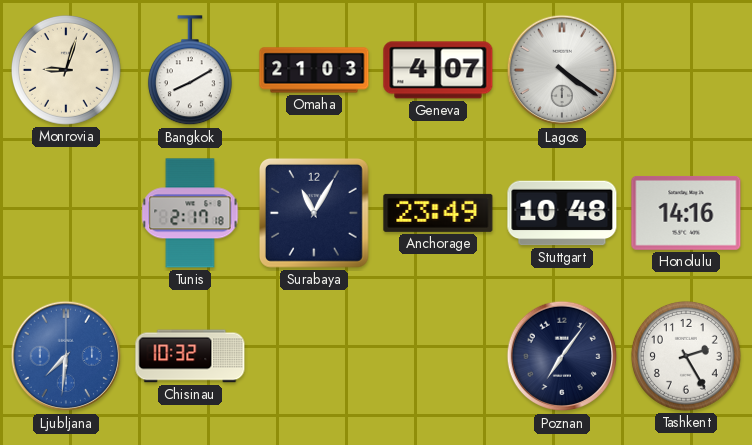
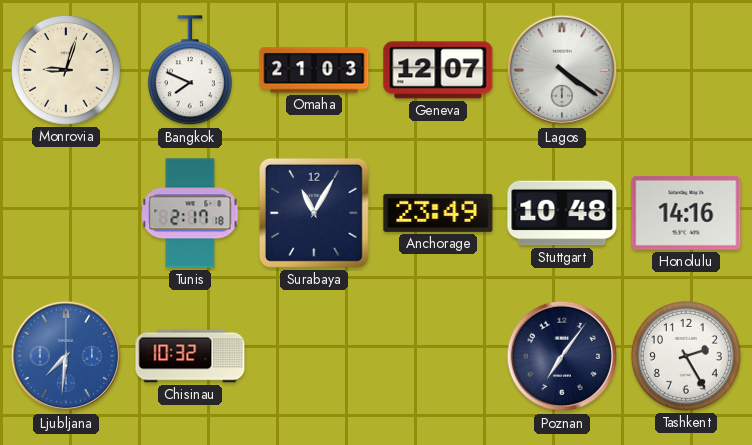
Bangkok: 8:10 -> 7:49 (190, 71)
Geneva: 4:07 -> 12:07 (438, 70)
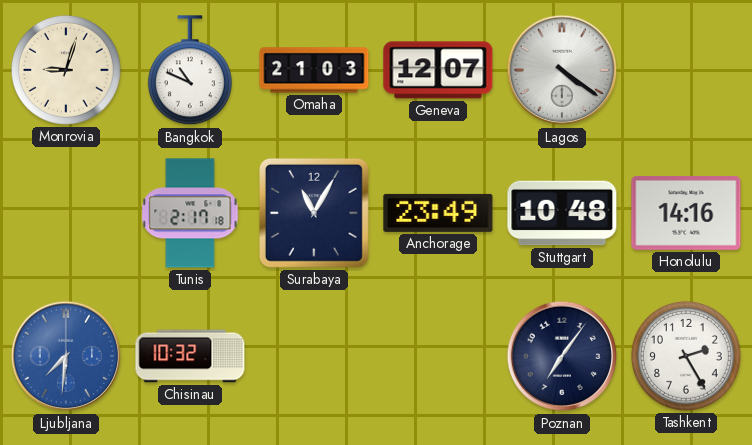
Bangkok: 7:49 -> 10:49 (190, 71)
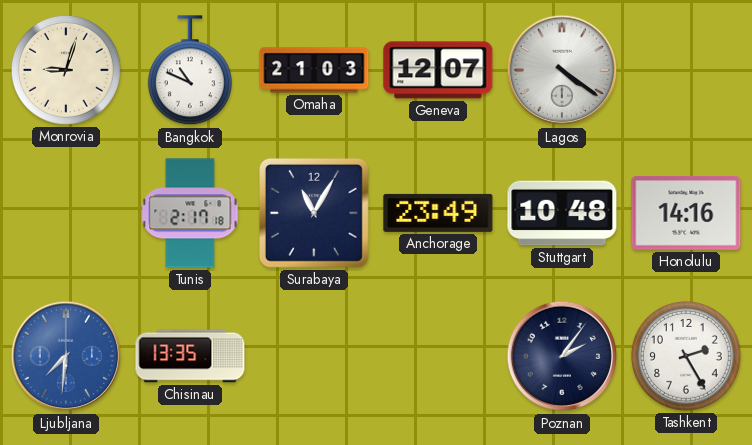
Chisinau: 10:32 -> 13:35 (190, 356)
Poznan: 7:06 -> 2:06 (562, 356)
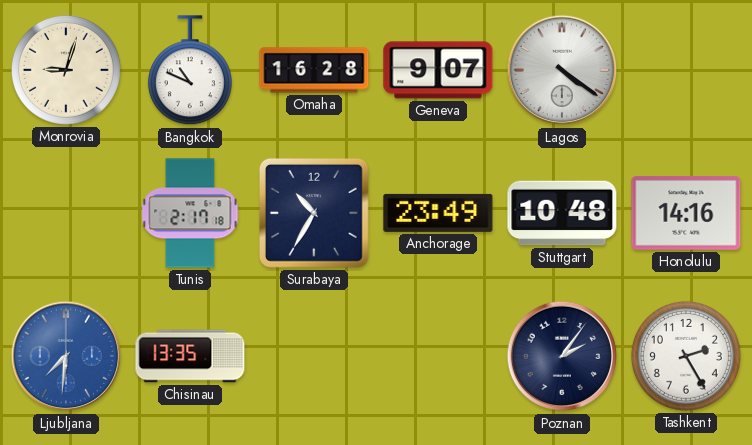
Omaha: 21:03 -> 16:28 (314, 70)
Geneva: 12:07 -> 9:07 (438, 70)
Surabaya: 11:05 -> 10:35 (314, 213)
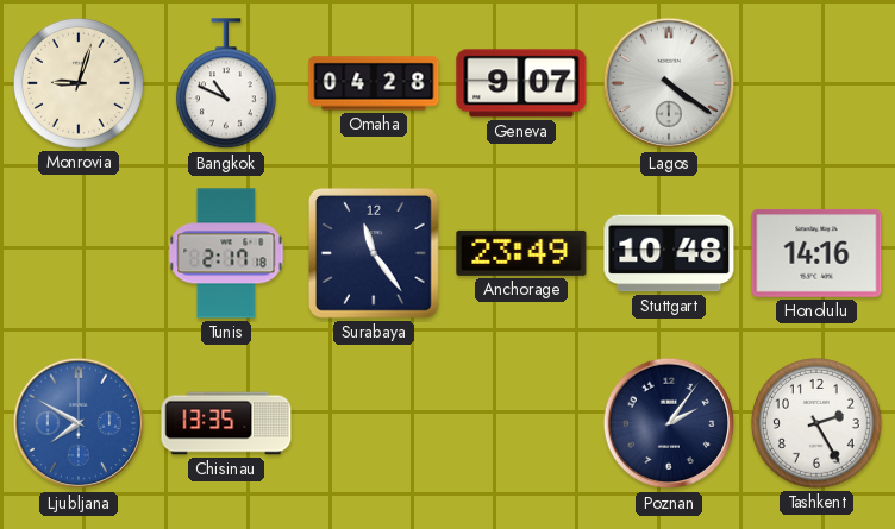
Omaha: 16:28 -> 04:28 (374, 83)
Surabaya: 10:35 -> 11:24 (374, 253)
Ljubljana: 7:31 -> 7:50 (79, 423)
